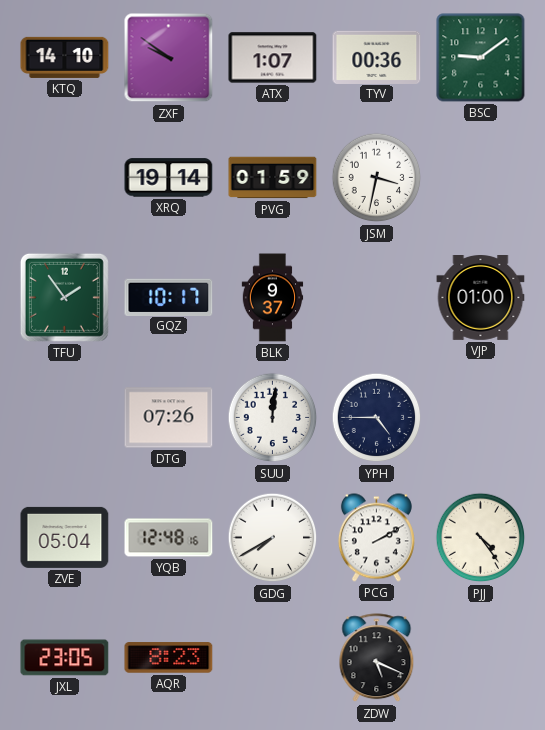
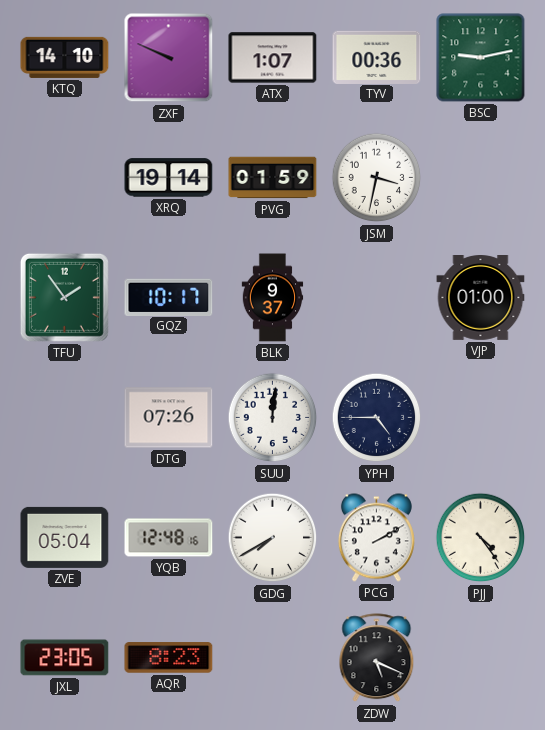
ZXF: 9:51 -> 9:49 (169, 58)
BSC: 9:09 -> 9:13 (481, 58)
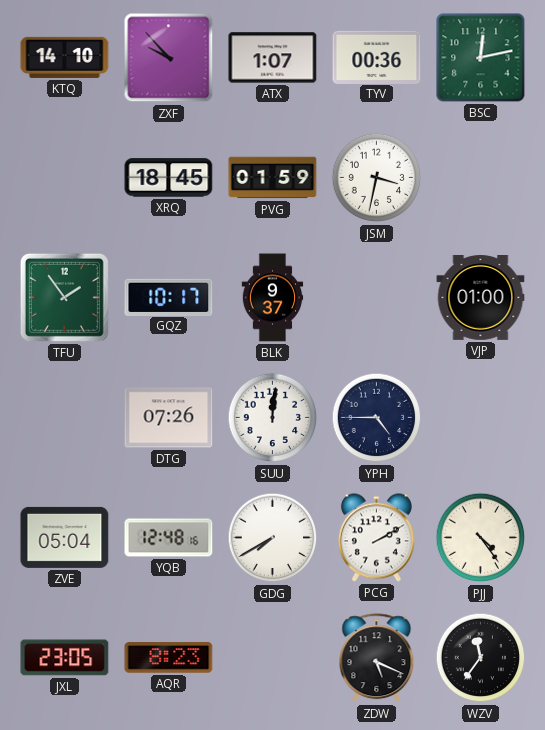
ZXF: 9:49 -> 9:53 (169, 58)
BSC: 9:13 -> 12:13 (481, 58)
XRQ: 19:14 -> 18:45 (169, 178)
WZV: none -> 11:36 (481, 658)
